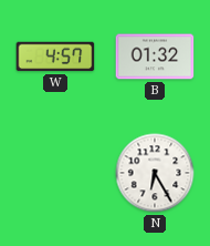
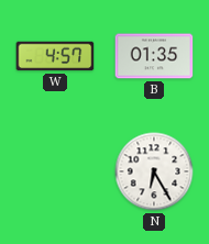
B: 01:32 -> 01:35 (154, 56)
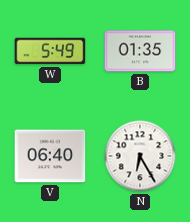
W: 4:57 -> 5:49 (50, 51)
V: none -> 06:40 (50, 156)
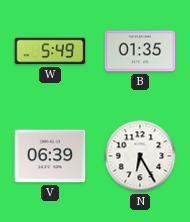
V: 06:40 -> 06:39 (50, 156)
